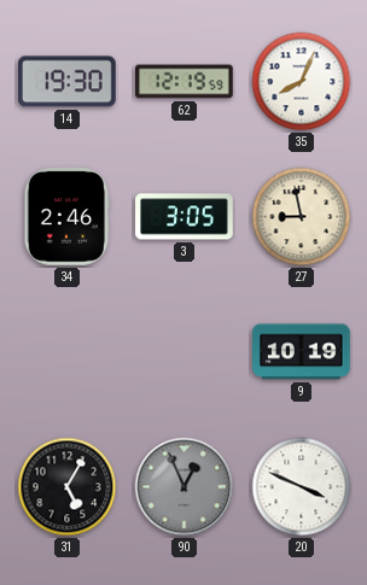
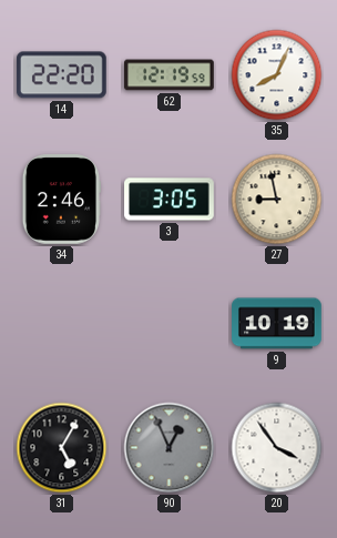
14: 19:30 -> 22:20 (62, 75)
20: 3:49 -> 3:54 (277, 448)
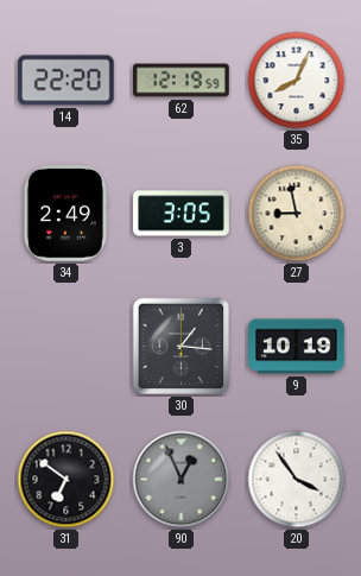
34: 2:46 -> 2:49 (65, 214)
30: none -> 1:16 (182, 347)
31: 5:05 -> 6:51 (66, 480)
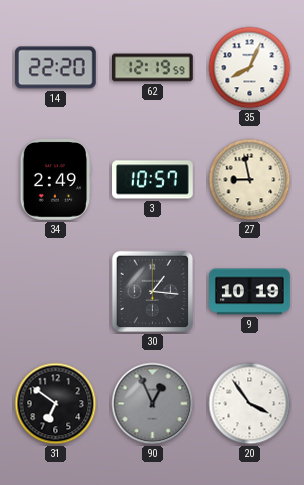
3: 3:05 -> 10:57 (153, 180)
